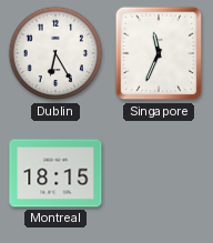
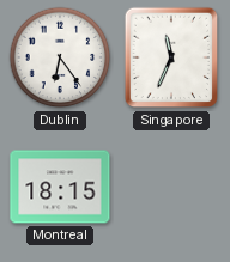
Dublin: 6:25 -> 6:24 (60, 57)
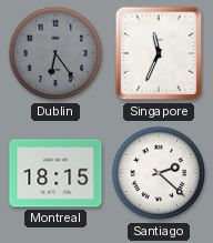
Dublin dial: white -> grey (55, 53)
Santiago: none -> 2:22 (159, 173)
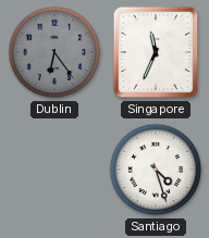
Montreal: 18:15 -> none (55, 173)
Santiago: 2:22 -> 4:27 (156, 170)
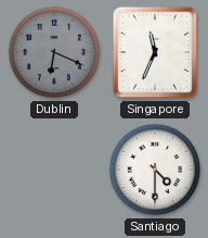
Dublin: 6:24 -> 6:19 (54, 52)
Santiago: 4:27 -> 4:30 (155, 170)
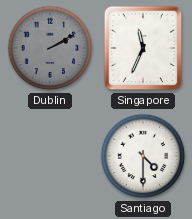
Dublin: 6:19 -> 2:10 (50, 48)
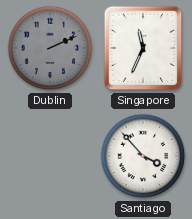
Dublin: 2:10 -> 2:11 (50, 48)
Santiago: 4:30 -> 3:53 (143, 156)
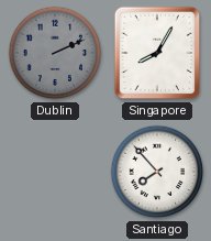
Singapore: 11:34 -> 8:05 (157, 53)
Santiago: 3:53 -> 7:53 (157, 172)
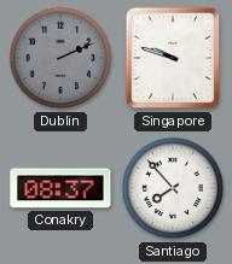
Singapore: 8:05 -> 9:48 (173, 58)
Conakry: none -> 08:37 (60, 188)
